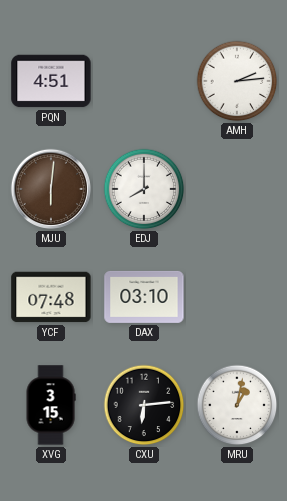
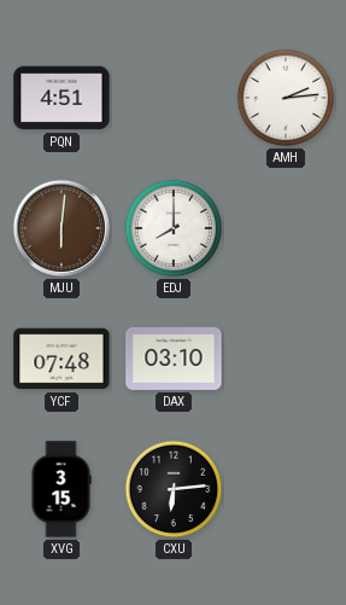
MRU: 1:02 -> none (237, 405)
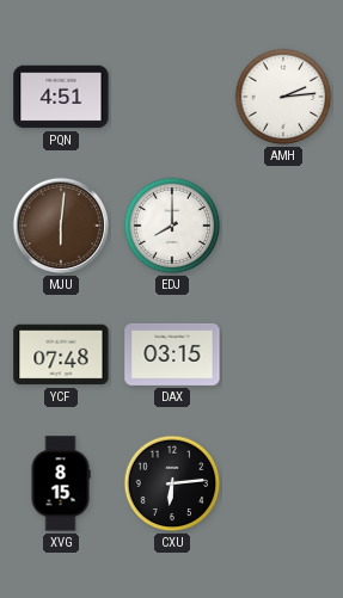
DAX: 03:10 -> 03:15 (172, 355)
XVG: 3:15 -> 8:15 (61, 483)
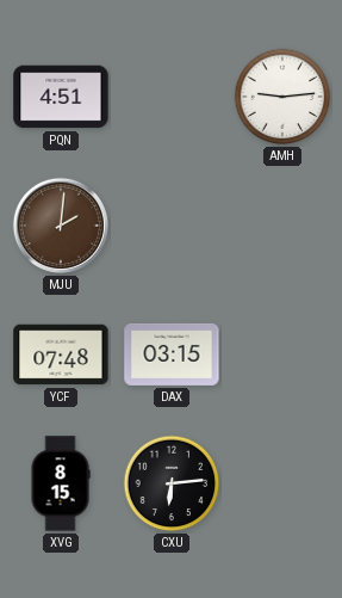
AMH: 2:14 -> 9:14 (282, 97)
MJU: 6:01 -> 2:01 (61, 226)
EDJ: 8:00 -> none (172, 226)
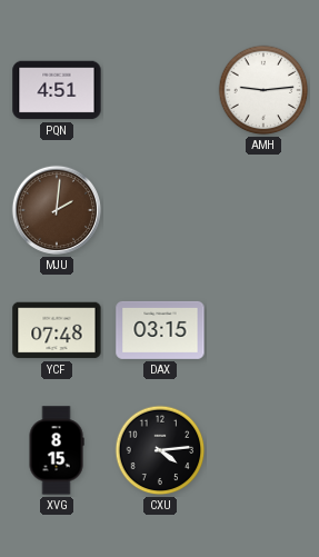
CXU: 6:14 -> 4:14 (160, 450)
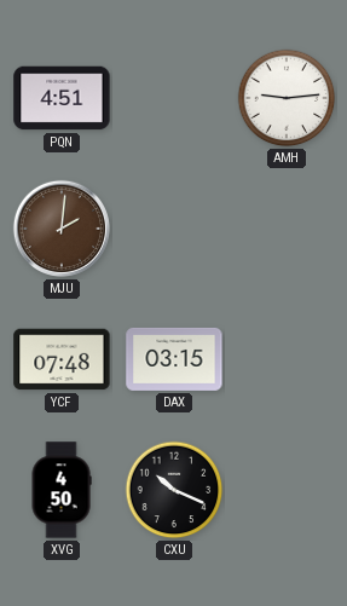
XVG: 8:15 -> 4:50 (62, 490)
CXU: 4:14 -> 10:19 (174, 490)
